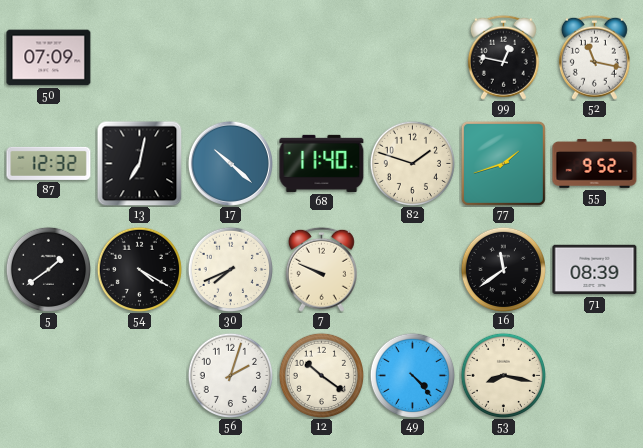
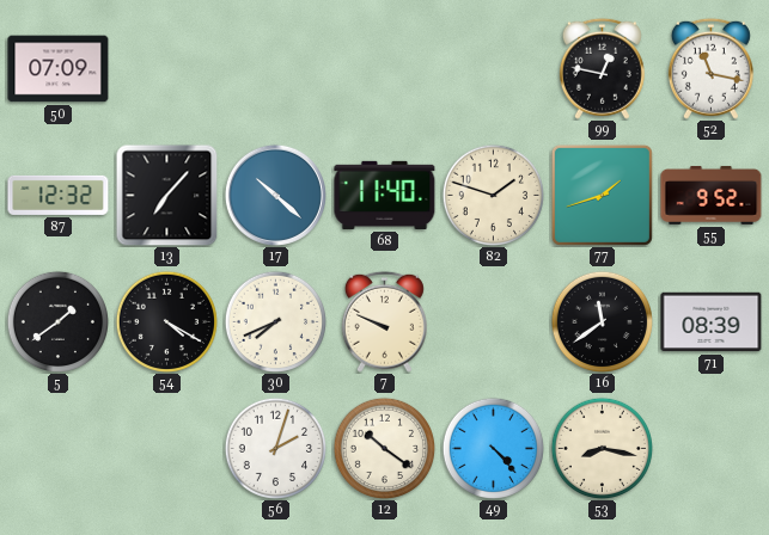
13: 7:02 -> 7:07 (166, 195)
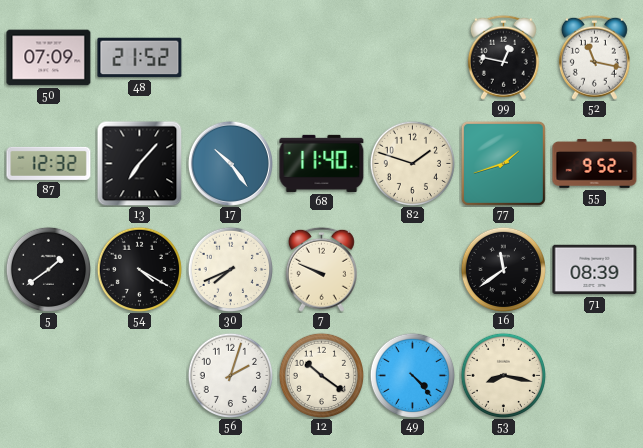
48: none -> 21:52 (140, 58)
17: 10:22 -> 10:24 (230, 163)
